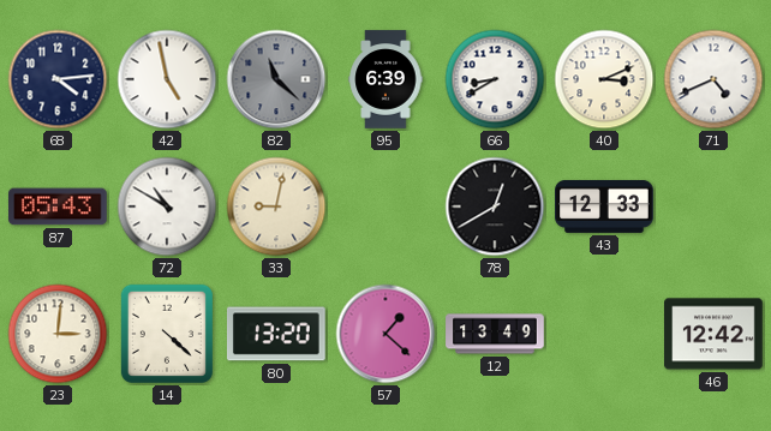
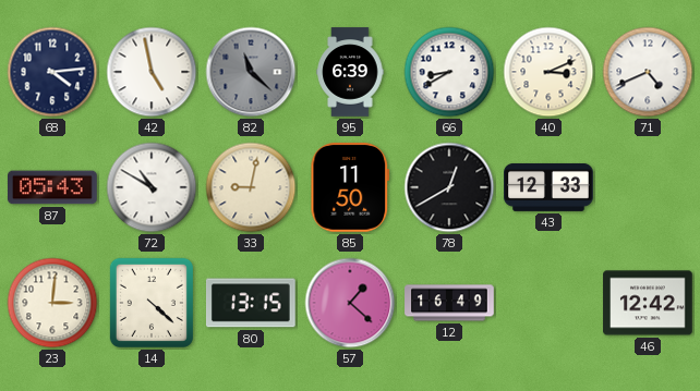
85: none -> 11:50 (350, 188)
80: 13:20 -> 13:15 (252, 303)
12: 13:49 -> 16:49 (449, 303)
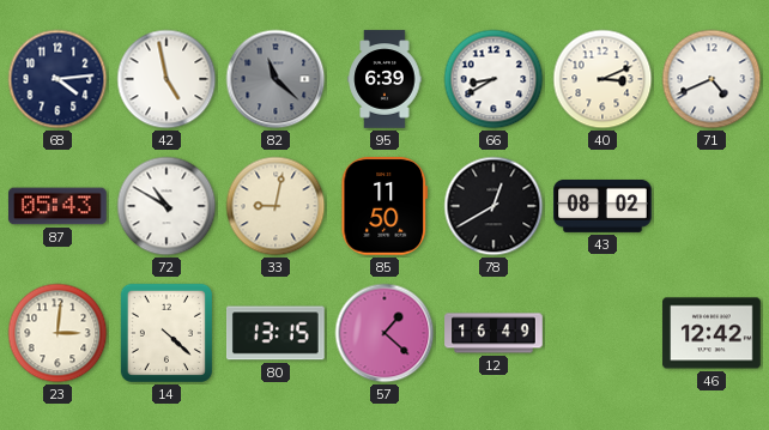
43: 12:33 -> 08:02 (603, 206)
